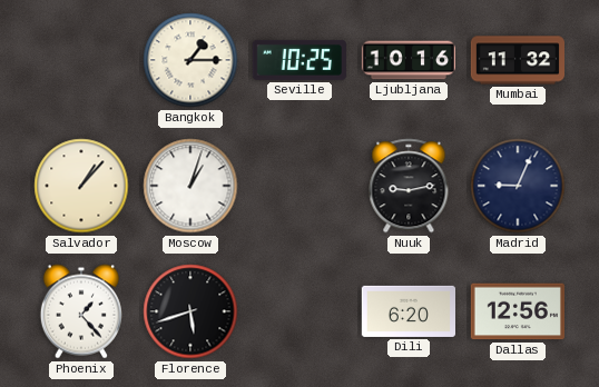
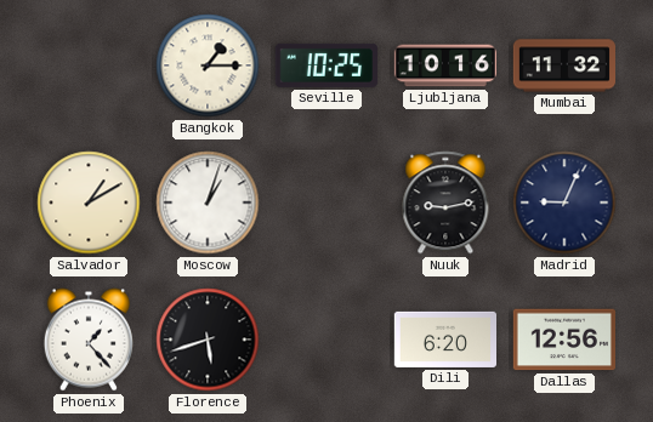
Salvador: 1:07 -> 1:10 (89, 203)
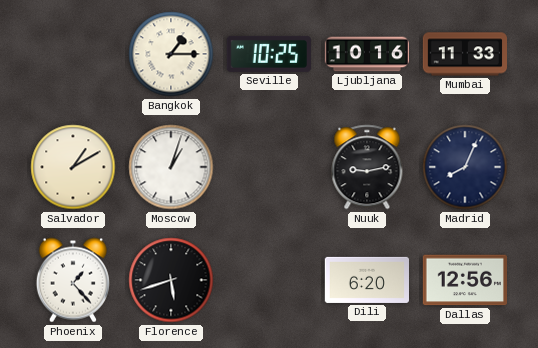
Mumbai: 11:32 -> 11:33 (464, 54)
Madrid: 9:04 -> 8:04 (465, 167)
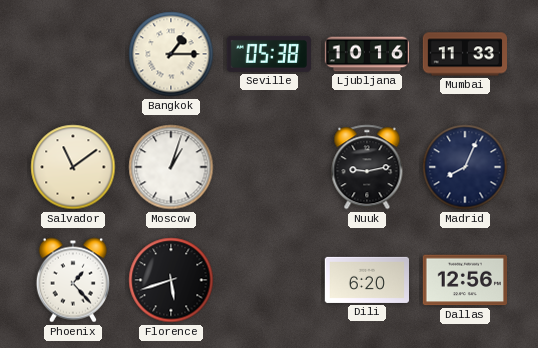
Seville: 10:25 -> 05:38 (269, 54)
Salvador: 1:10 -> 11:09 (73, 167)
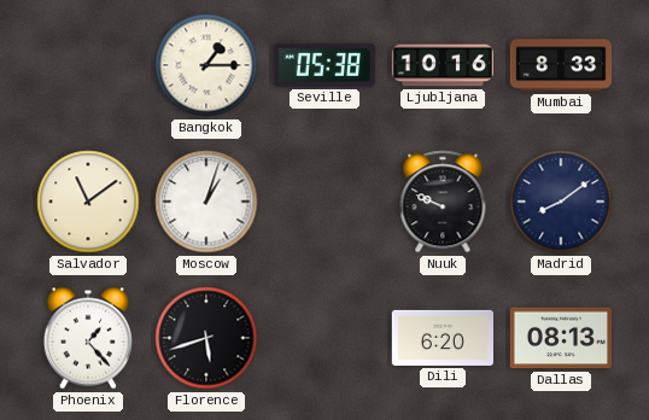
Mumbai: 11:33 -> 8:33 (560, 65)
Nuuk: 9:13 -> 9:49 (443, 202)
Madrid: 8:04 -> 8:09 (561, 202)
Dallas: 12:56 -> 08:13 (560, 338)
